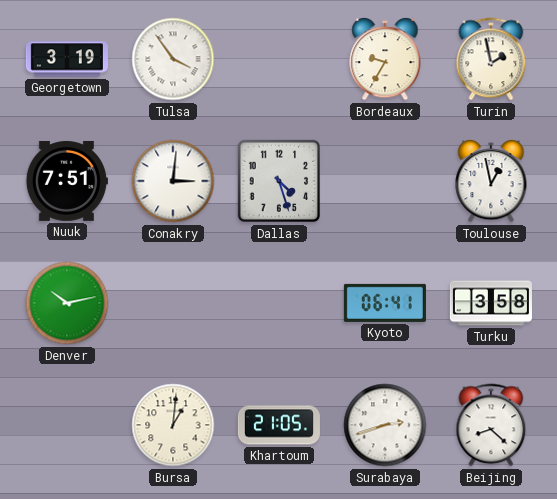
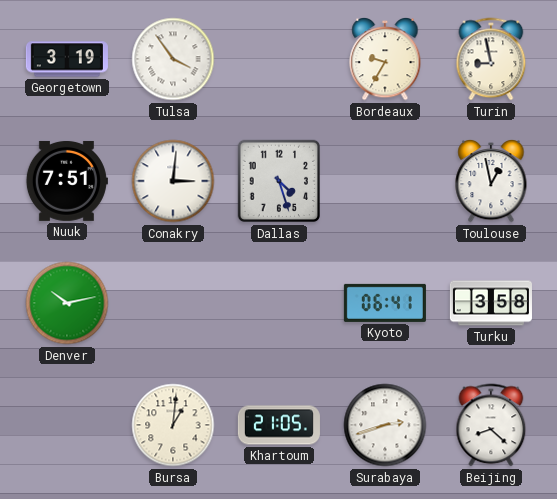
Turin: 1:58 -> 8:58 (491, 59)
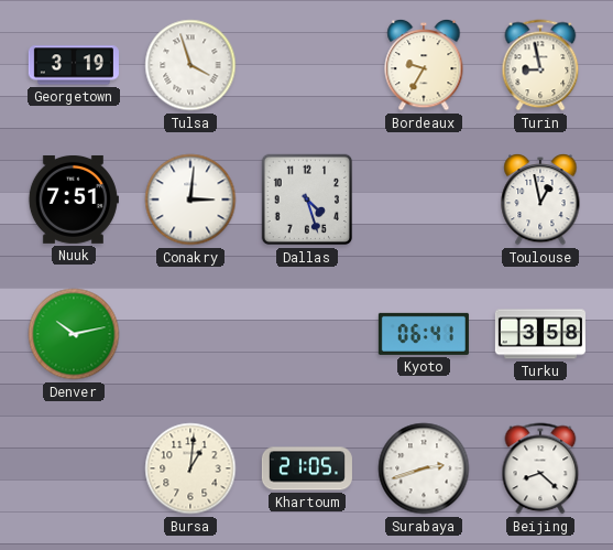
Tulsa: 3:54 -> 3:57 (190, 65)
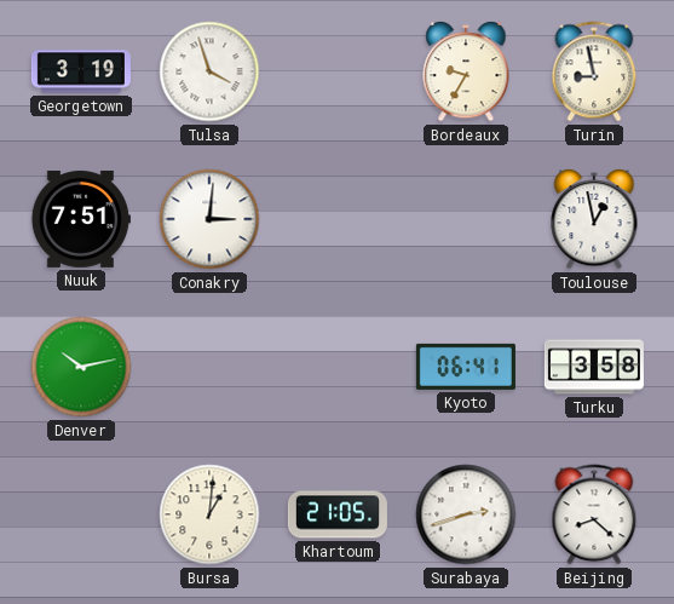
Dallas: 4:27 -> none (307, 199)
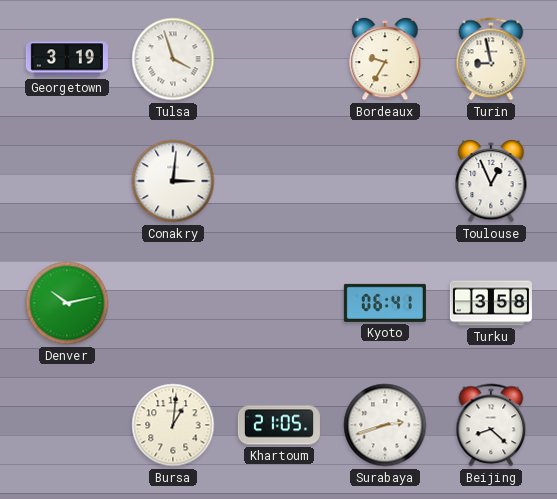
Nuuk: 7:51 -> none (80, 219)
Toulouse: 12:58 -> 12:56 (491, 181)
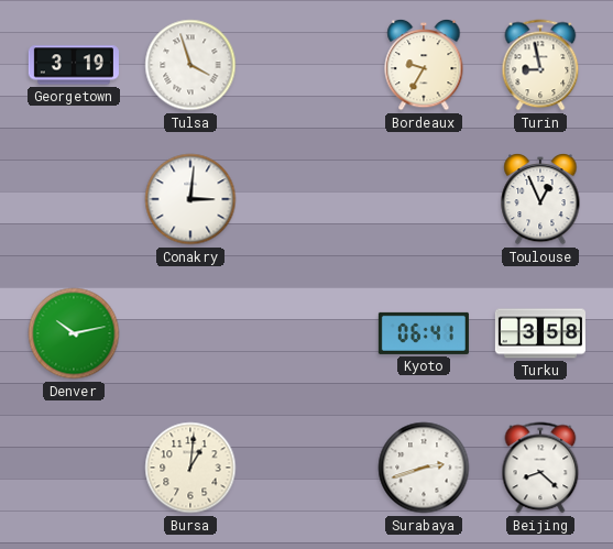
Khartoum: 21:05 -> none (279, 425)
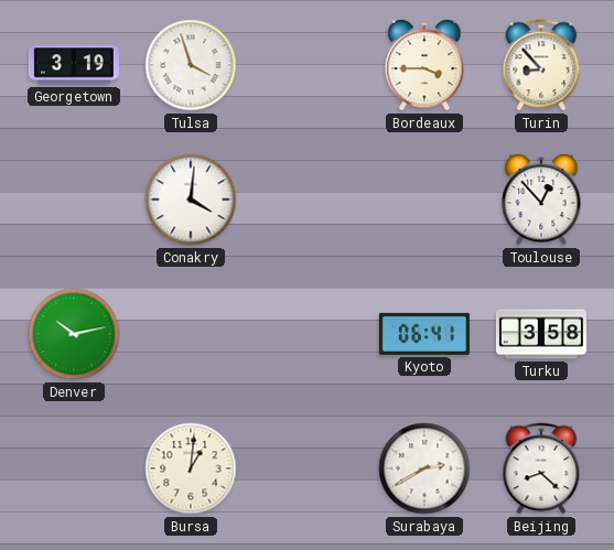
Bordeaux: 9:35 -> 3:45 (424, 65)
Turin: 8:58 -> 8:53 (541, 65)
Conakry: 3:01 -> 4:01 (191, 199)
Toulouse: 12:56 -> 12:53 (541, 199)
Surabaya: 2:42 -> 2:40 (424, 468)
